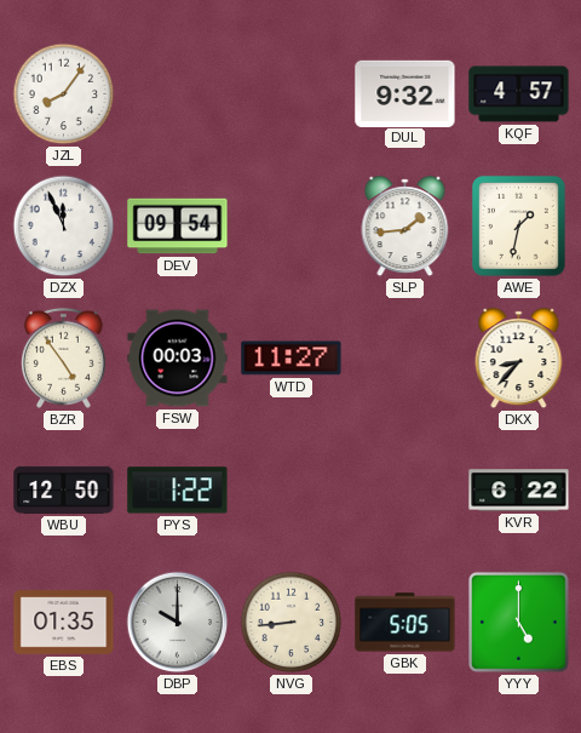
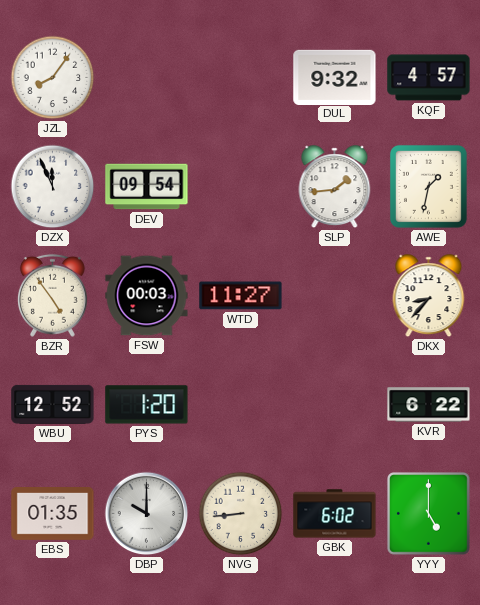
WBU: 12:50 -> 12:52 (53, 404)
PYS: 1:22 -> 1:20 (147, 405)
GBK: 5:05 -> 6:02 (335, 514)
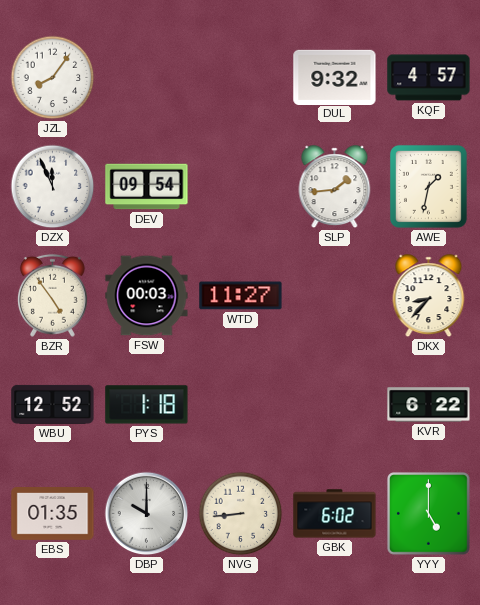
PYS: 1:20 -> 1:18 (147, 405)
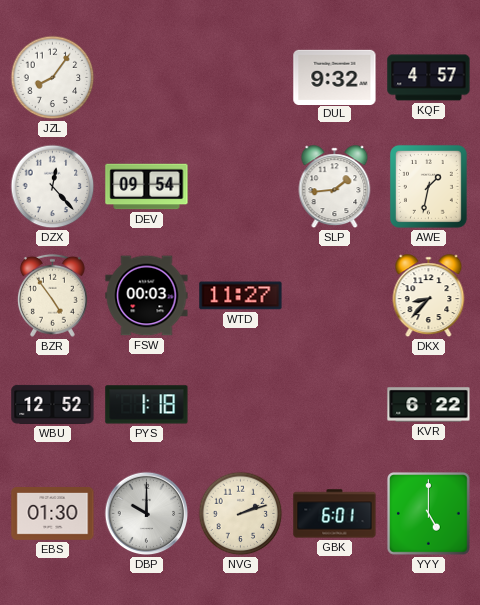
DZX: 11:56 -> 12:23 (53, 187)
EBS: 01:35 -> 01:30 (53, 514)
NVG: 8:44 -> 2:12 (241, 514)
GBK: 6:02 -> 6:01 (335, 514)
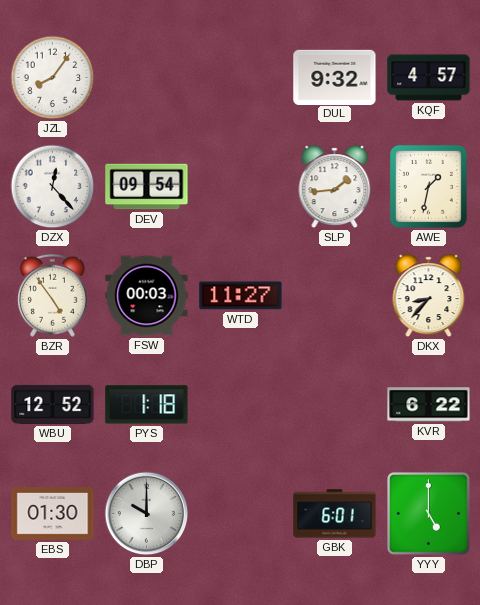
NVG: 2:12 -> none (241, 514)
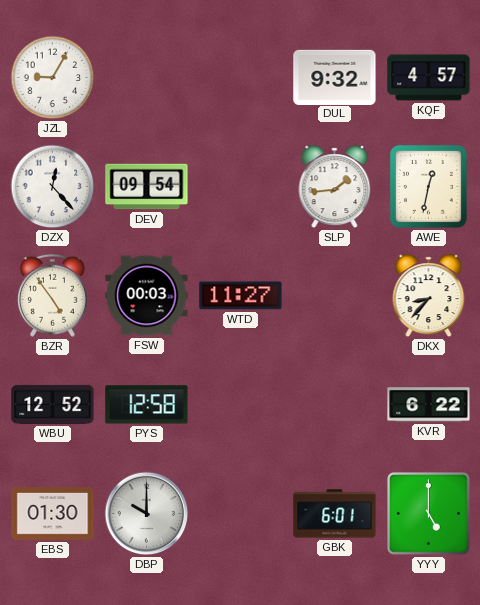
JZL: 8:06 -> 9:05 (53, 78)
AWE: 1:32 -> 12:32 (428, 186)
PYS: 1:18 -> 12:58 (147, 405)
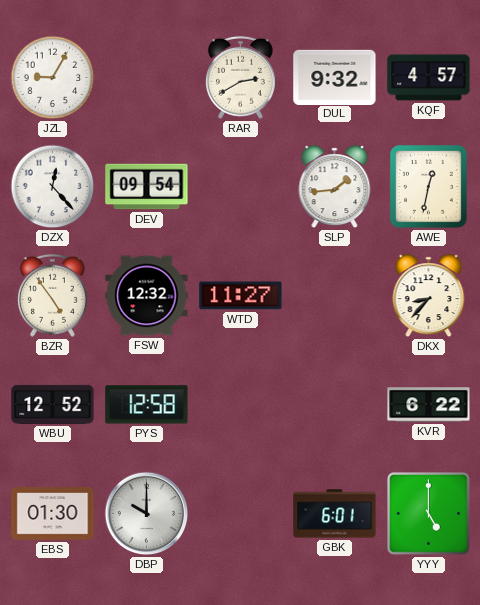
RAR: none -> 2:40 (240, 77)
FSW: 00:03 -> 12:32 (147, 296)
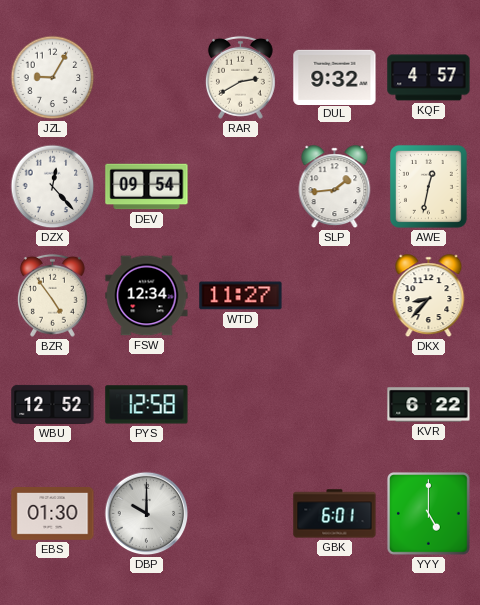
FSW: 12:32 -> 12:34 (147, 296)
